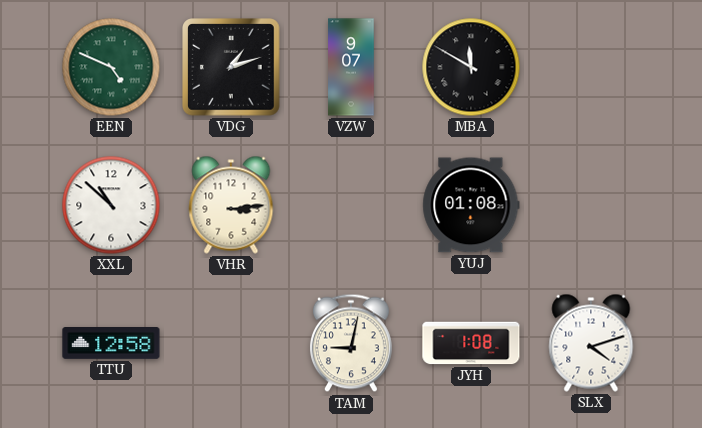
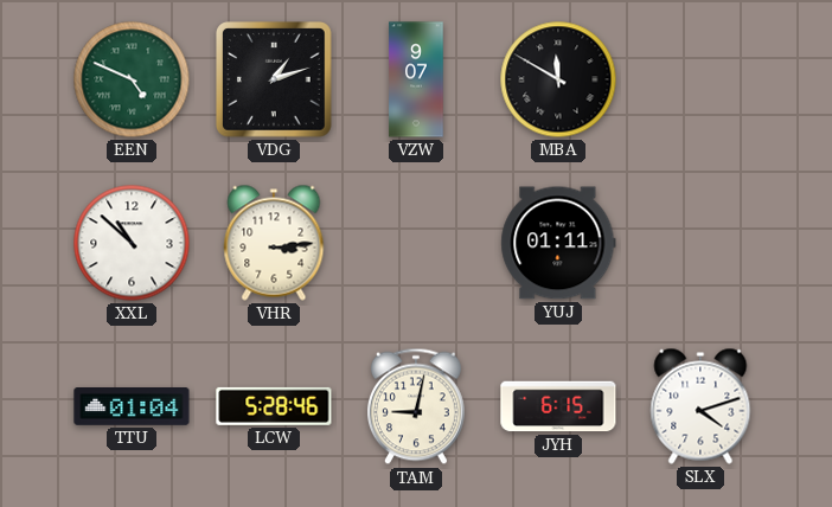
YUJ: 01:08 -> 01:11 (558, 243)
TTU: 12:58 -> 01:04 (132, 407)
LCW: none -> 5:28 (274, 406)
JYH: 1:08 -> 6:15 (558, 406)
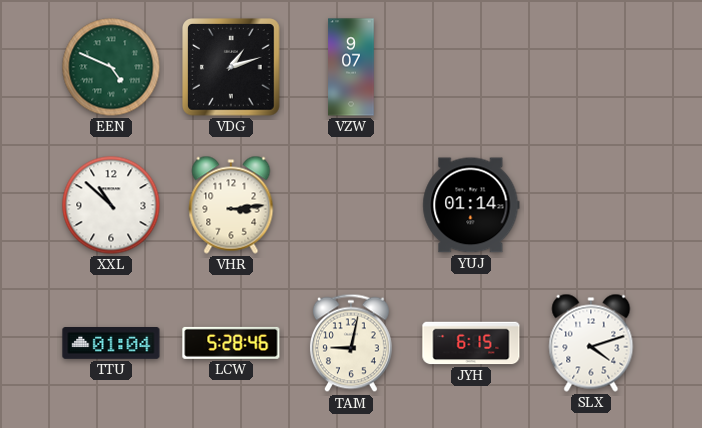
MBA: 11:50 -> none (558, 79)
YUJ: 01:11 -> 01:14 (471, 205)
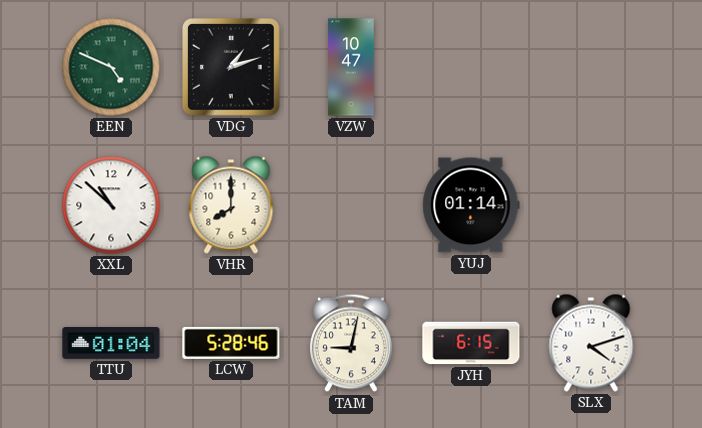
VZW: 9:07 -> 10:47 (351, 67)
VHR: 3:14 -> 8:00 (231, 205)
